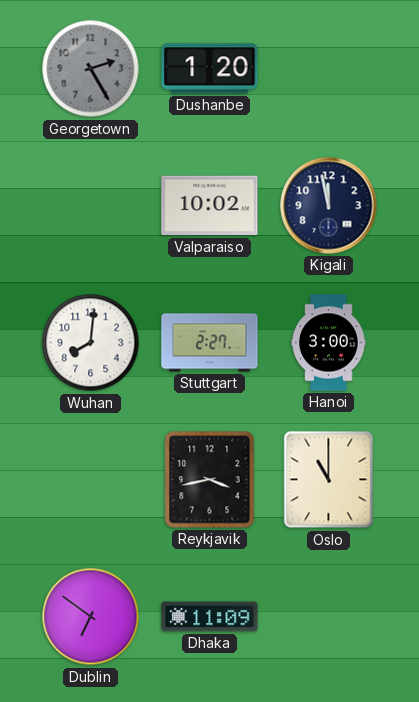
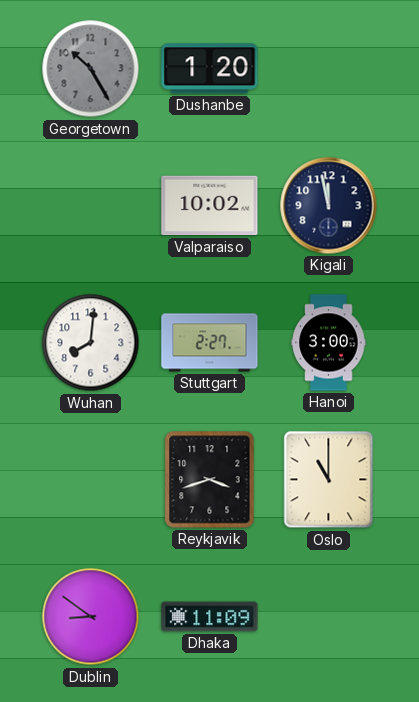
Georgetown: 2:25 -> 10:25 (91, 69)
Reykjavik: 3:43 -> 3:42 (210, 480)
Dublin: 6:51 -> 8:51 (91, 617)
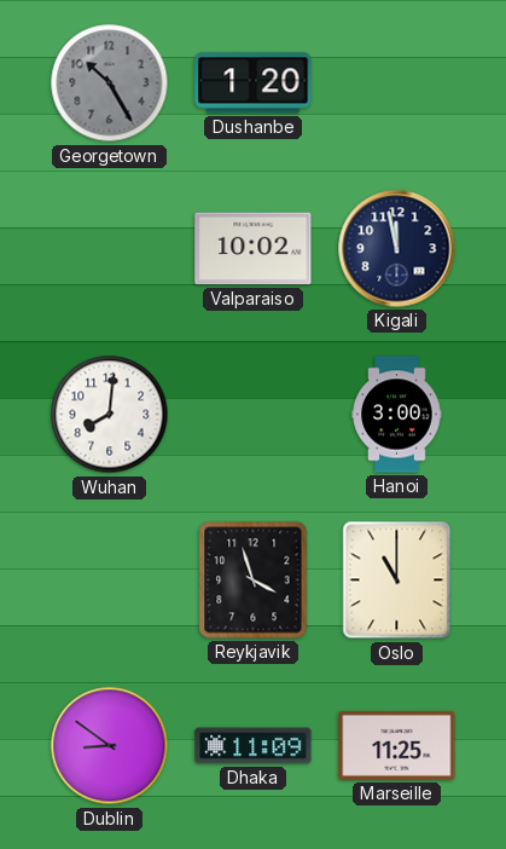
Stuttgart: 2:27 -> none (210, 343)
Reykjavik: 3:42 -> 3:57 (254, 581)
Marseille: none -> 11:25 (397, 745)
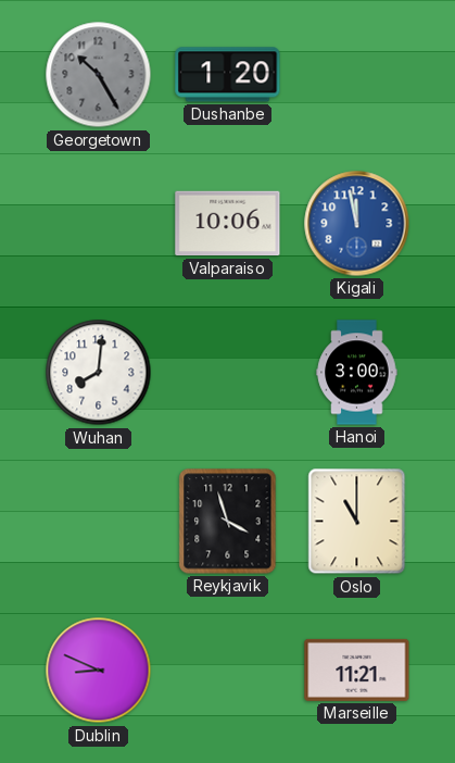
Valparaiso: 10:02 -> 10:06 (228, 224)
Kigali dial: navy -> blue (357, 224)
Dublin: 8:51 -> 8:49 (99, 671)
Dhaka: 11:09 -> none (254, 746)
Marseille: 11:25 -> 11:21 (357, 670)
